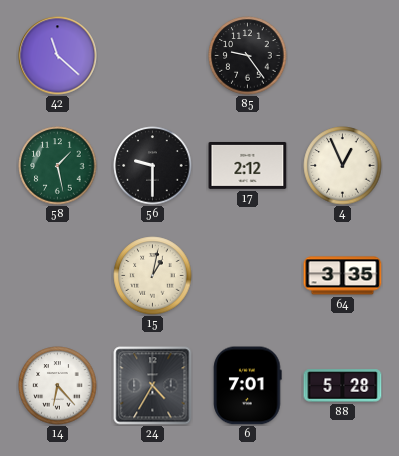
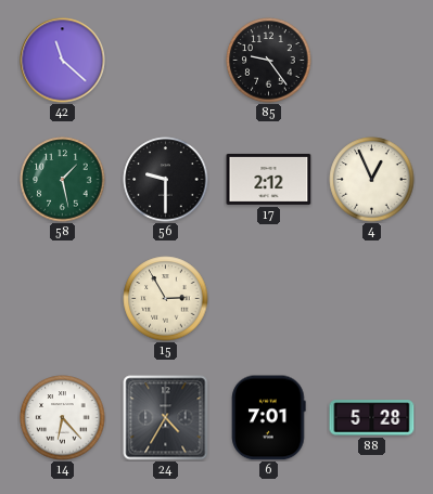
15: 1:02 -> 2:55 (166, 299)
64: 3:35 -> none (343, 276)
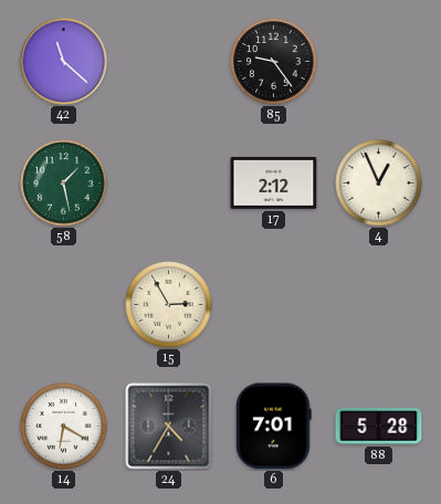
56: 9:30 -> none (166, 180)
14: 6:23 -> 6:20 (64, 427)
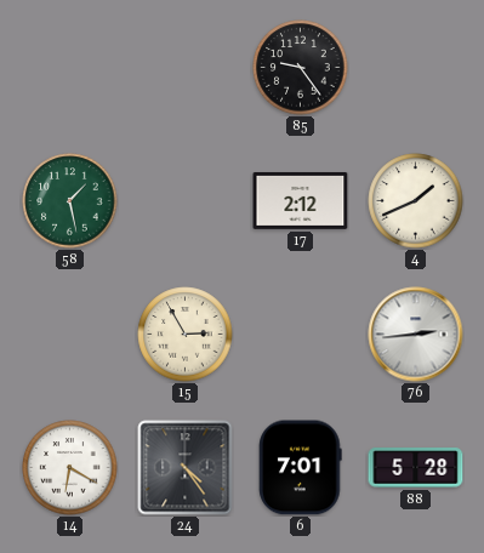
42: 11:22 -> none (64, 62)
4: 12:56 -> 1:41 (416, 201)
76: none -> 2:44 (416, 335)
24: 4:35 -> 4:24 (186, 468)
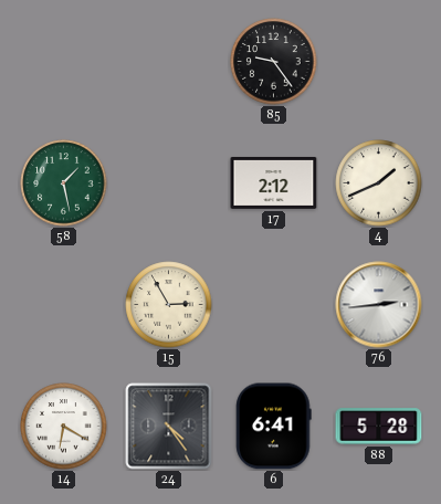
6: 7:01 -> 6:41 (274, 427)
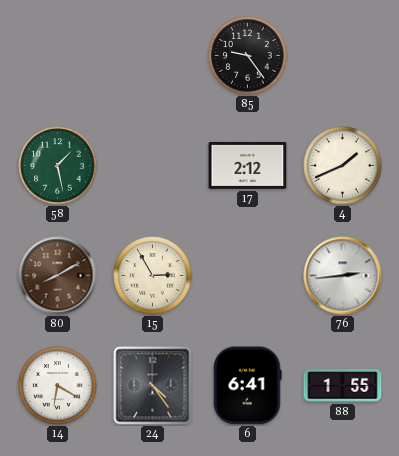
80: none -> 8:10 (58, 276)
88: 5:28 -> 1:55 (343, 386)
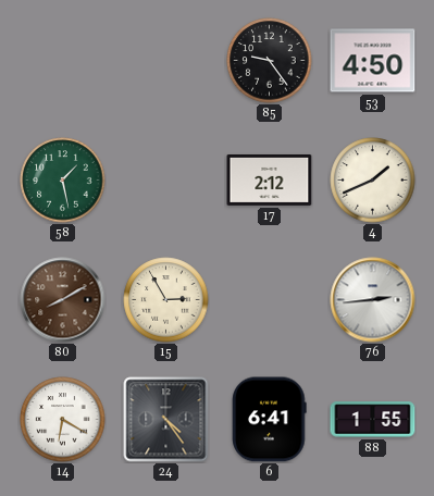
53: none -> 4:50 (373, 61)
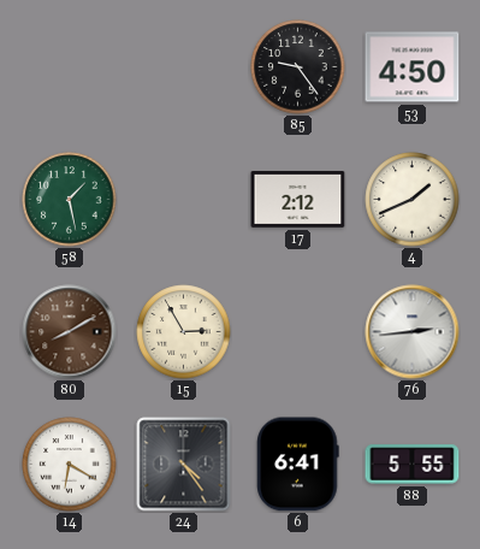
88: 1:55 -> 5:55 (413, 465)
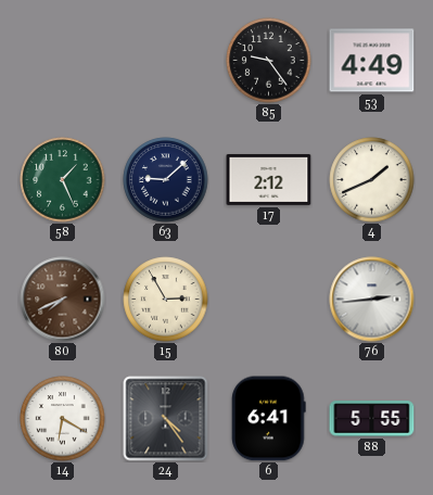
53: 4:50 -> 4:49 (372, 61)
58: 1:28 -> 1:26 (63, 180)
63: none -> 9:08 (166, 180)
80: 8:10 -> 7:41 (63, 300)
